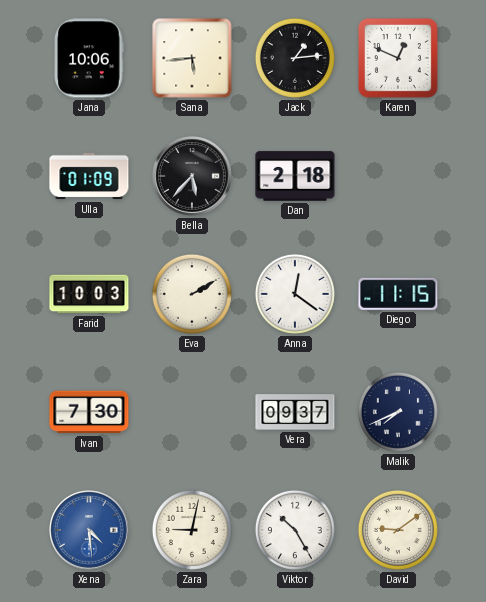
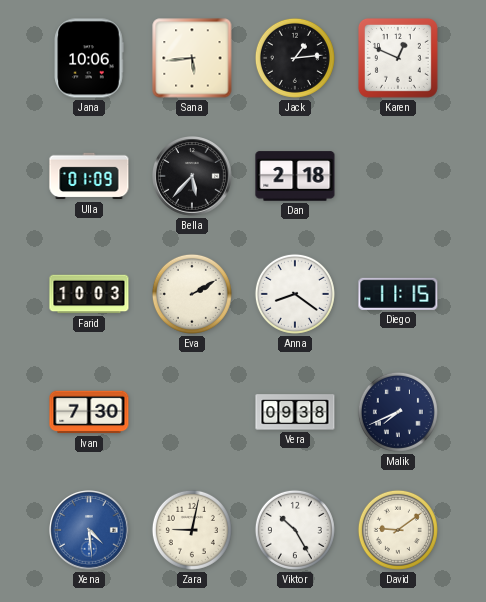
Anna: 12:21 -> 8:21 (295, 294)
Vera: 09:37 -> 09:38 (295, 412)
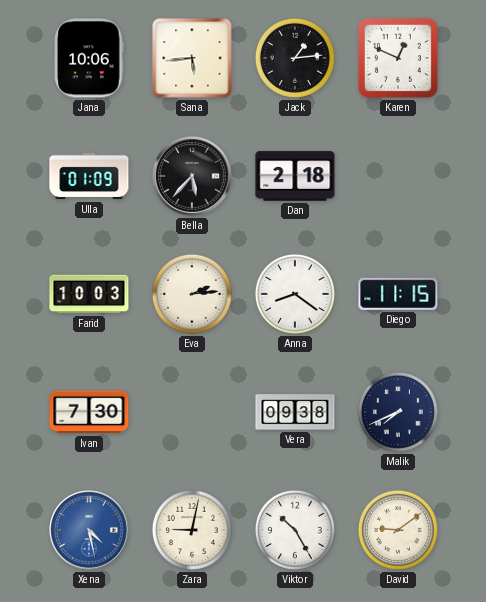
Eva: 2:10 -> 2:14 (192, 294)
Xena: 4:29 -> 4:28 (89, 530)
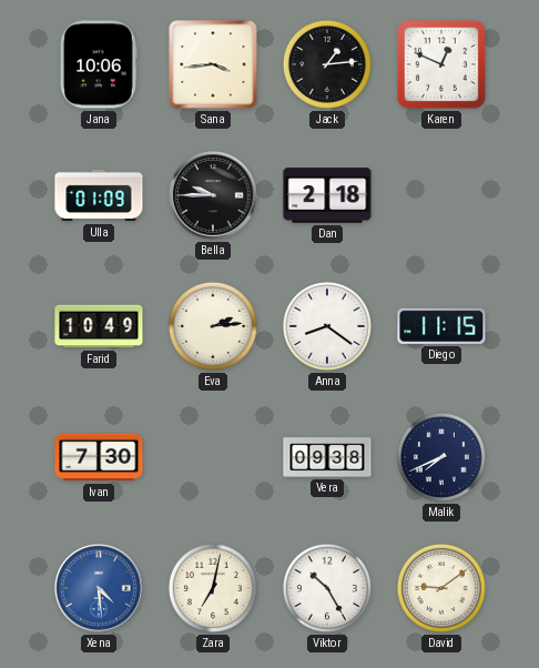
Sana: 5:44 -> 3:44 (213, 64)
Bella: 5:37 -> 9:45 (213, 195)
Farid: 10:03 -> 10:49 (99, 326)
Xena: 4:28 -> 4:29 (99, 588)
Zara: 9:02 -> 7:02 (213, 588)
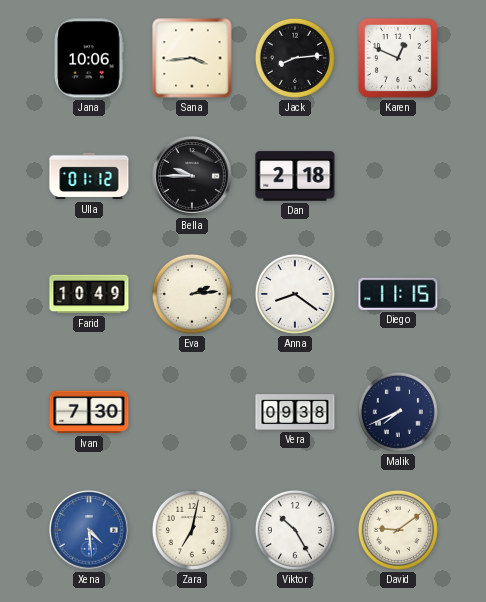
Jack: 1:14 -> 8:14 (295, 58)
Ulla: 01:09 -> 01:12 (89, 176)
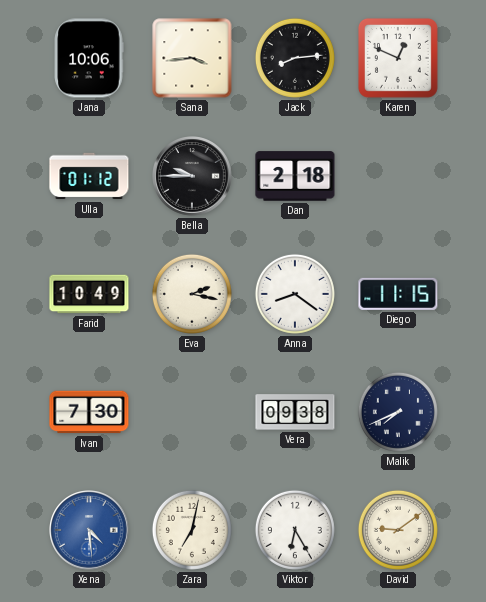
Eva: 2:14 -> 2:17 (192, 294)
Viktor: 10:25 -> 6:25 (295, 530)
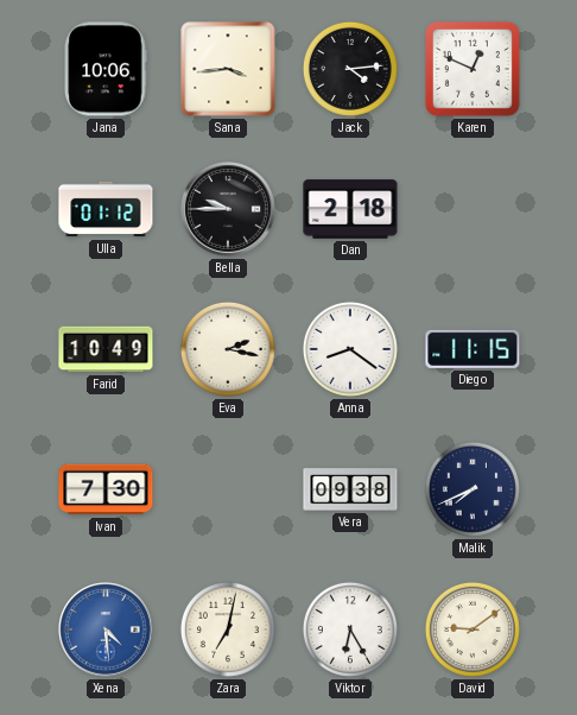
Jack: 8:14 -> 4:14 (350, 69)
